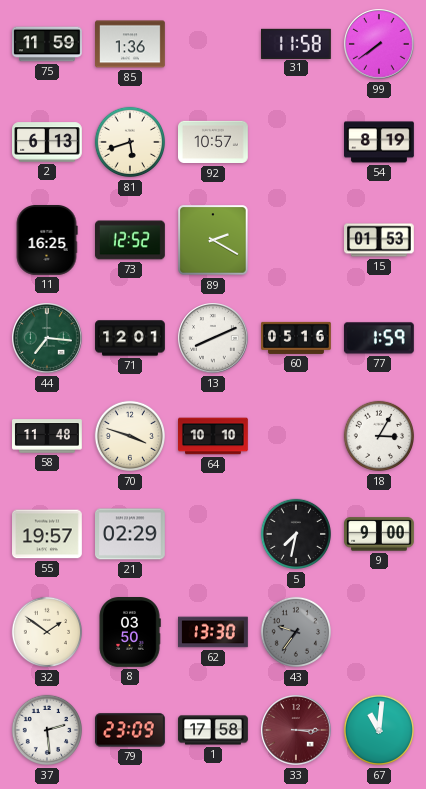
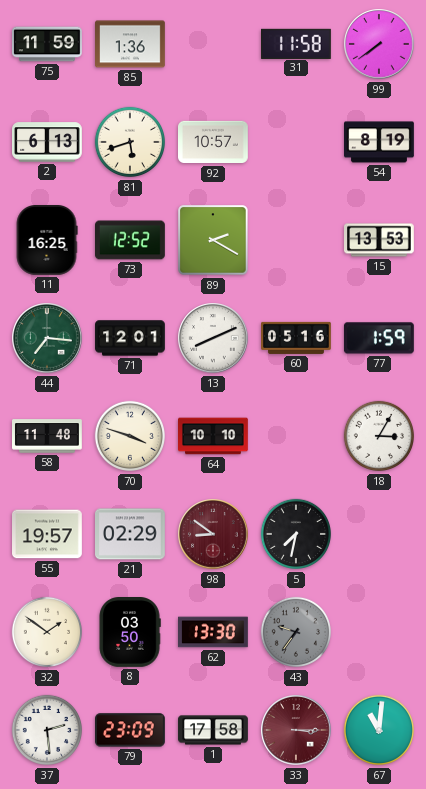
15: 01:53 -> 13:53 (380, 240)
98: none -> 8:51 (213, 534)
9: 9:00 -> none (380, 534)
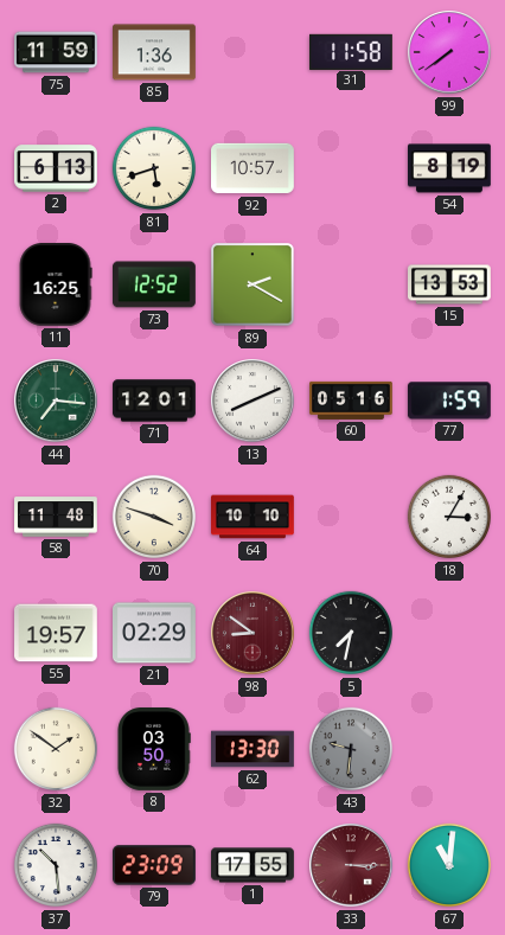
43: 9:36 -> 9:31 (351, 749)
37: 2:29 -> 10:29 (56, 865)
1: 17:58 -> 17:55 (252, 865)
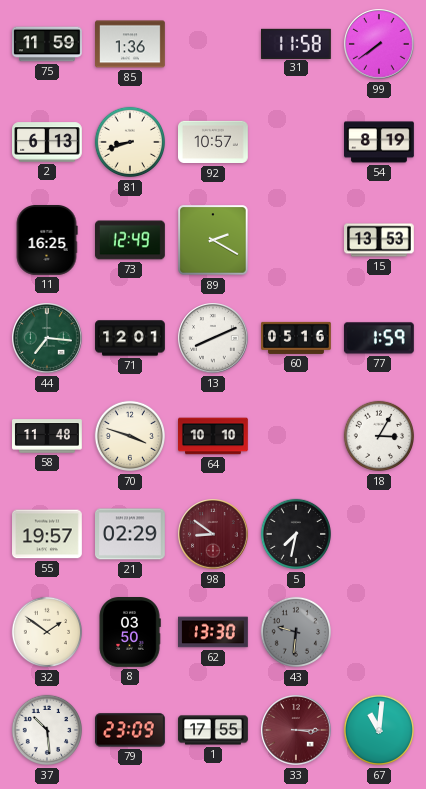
81: 5:42 -> 8:42 (130, 142)
73: 12:52 -> 12:49 (131, 240)
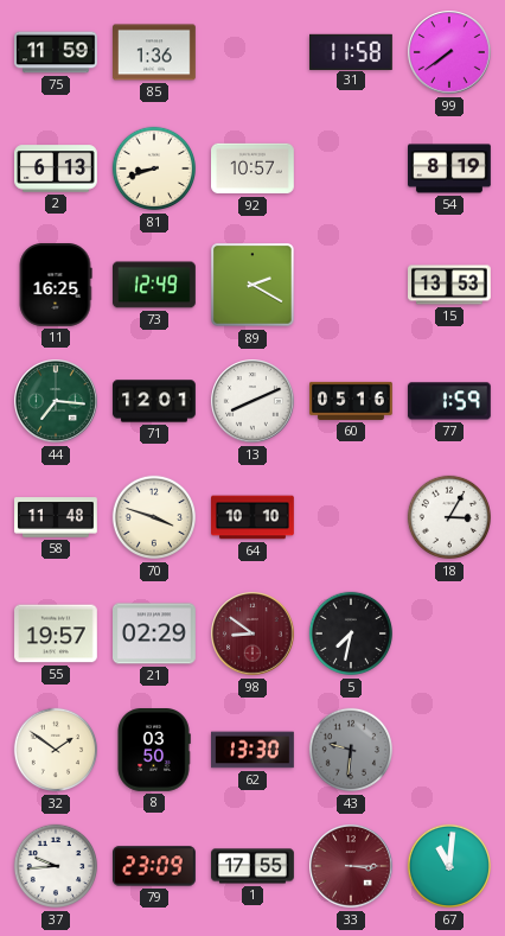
37: 10:29 -> 9:44 (56, 866)
